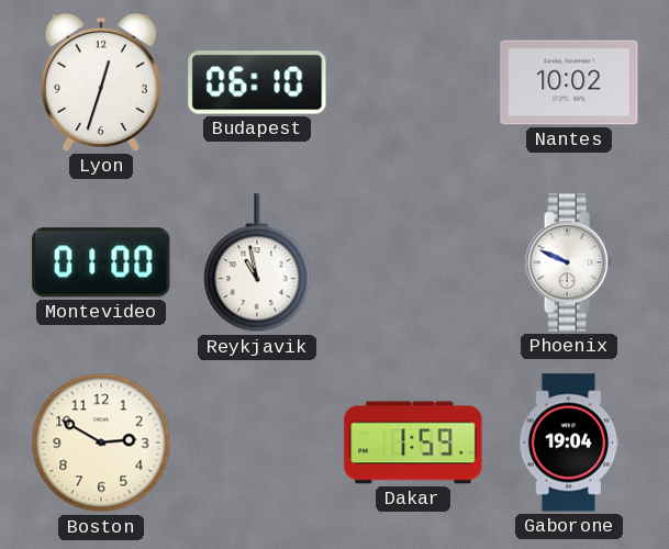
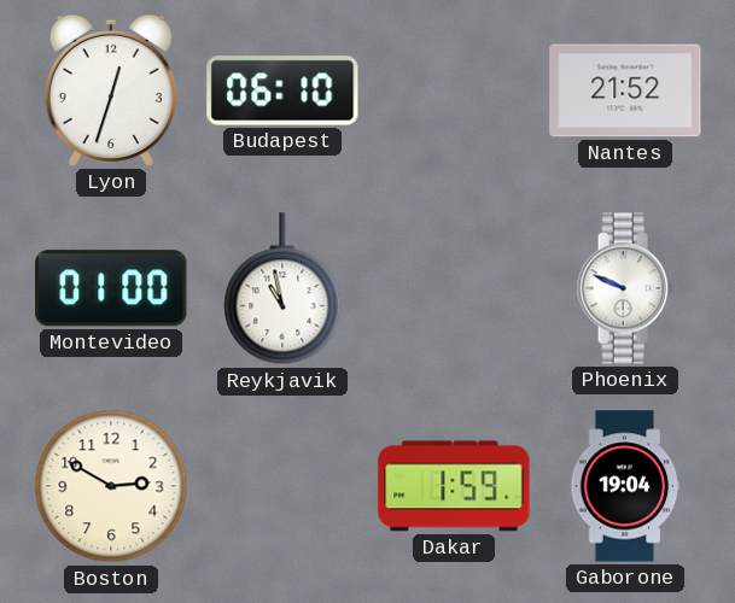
Nantes: 10:02 -> 21:52 (625, 90)
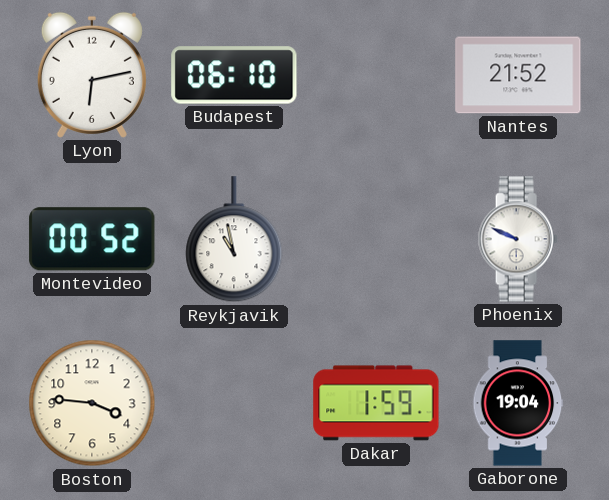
Lyon: 12:33 -> 6:13 (92, 75)
Montevideo: 01:00 -> 00:52 (92, 239)
Boston: 2:50 -> 3:46 (92, 403)
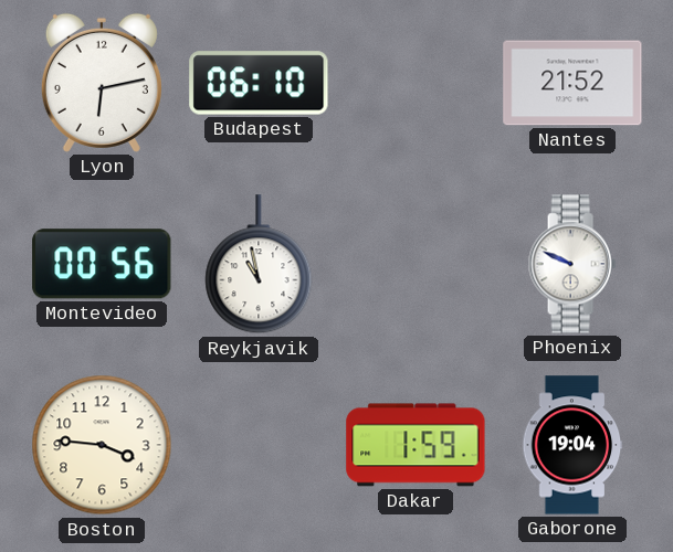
Montevideo: 00:52 -> 00:56 (102, 264)
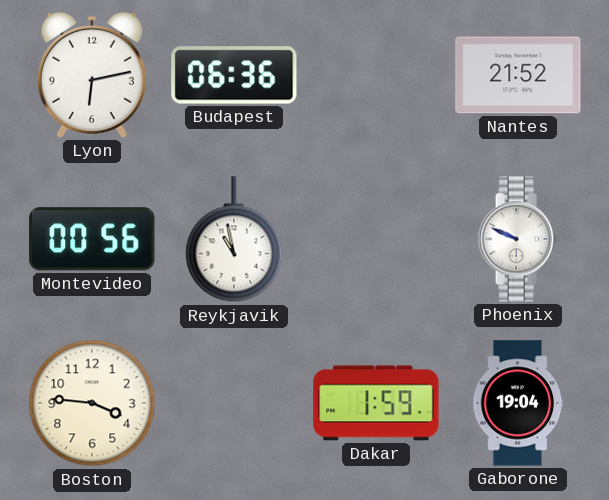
Budapest: 06:10 -> 06:36 (234, 75)
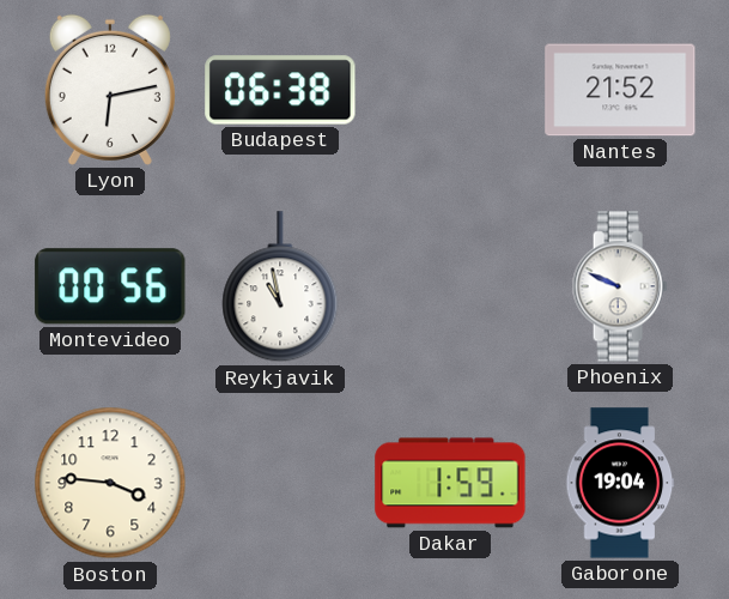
Budapest: 06:36 -> 06:38 (280, 90)
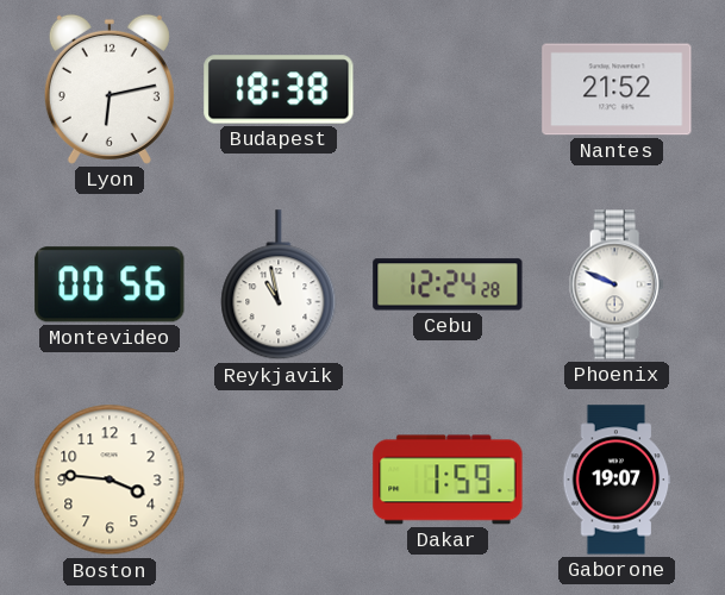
Budapest: 06:38 -> 18:38 (279, 89)
Cebu: none -> 12:24 (448, 284)
Gaborone: 19:04 -> 19:07 (617, 480)
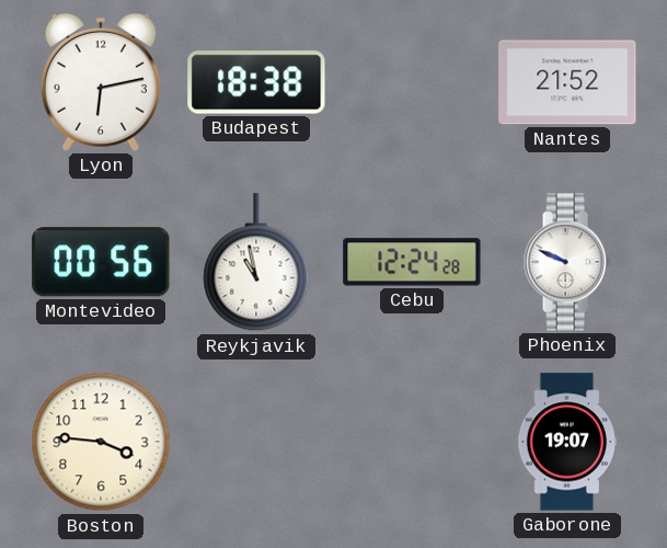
Dakar: 1:59 -> none (448, 480)
